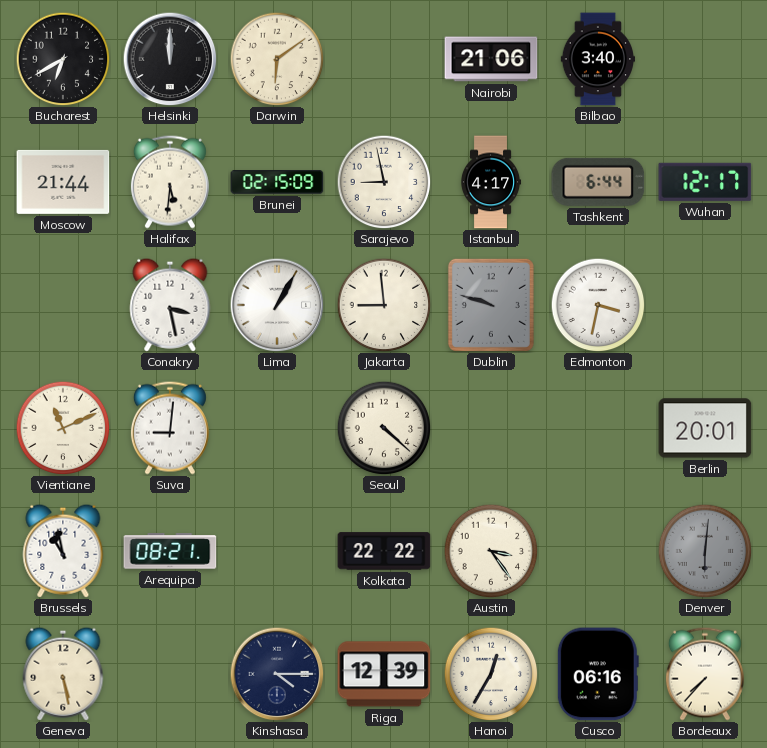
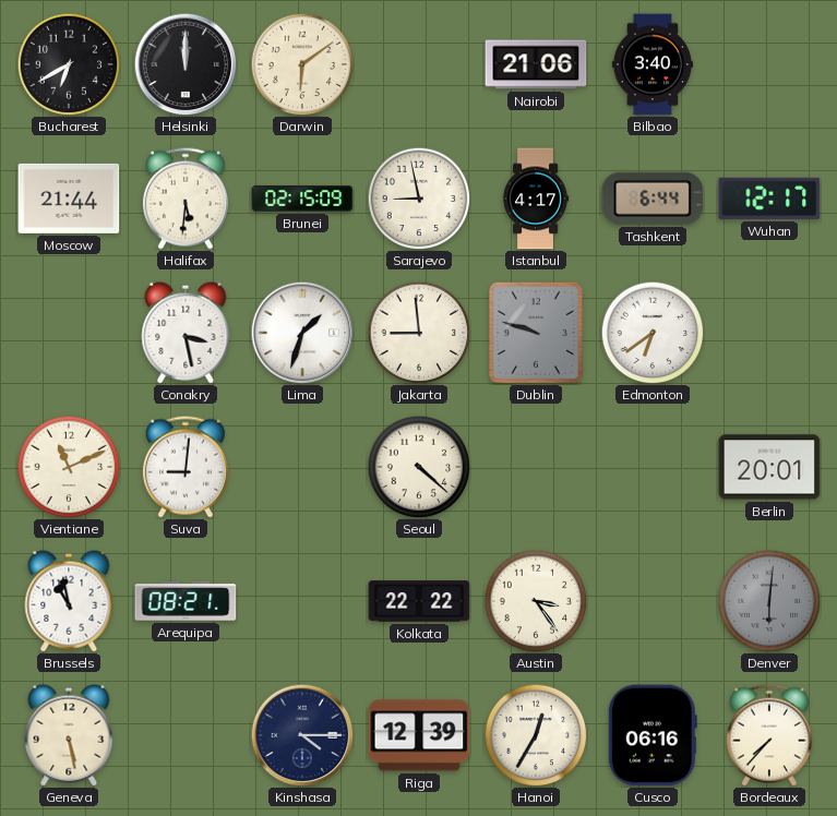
Lima: 1:05 -> 1:33 (302, 333)
Edmonton: 3:32 -> 6:39 (653, 333)
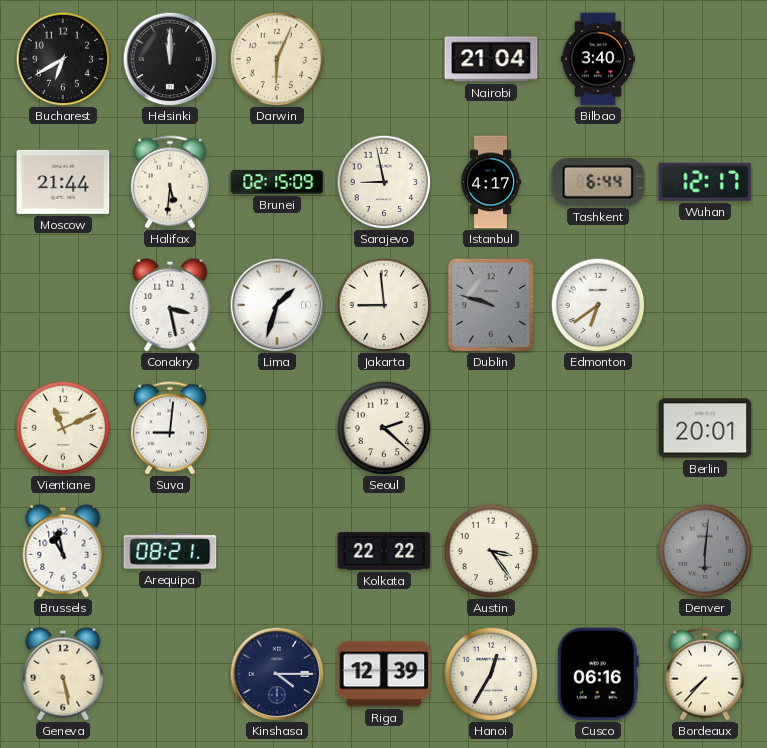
Darwin: 6:09 -> 6:04 (277, 59)
Nairobi: 21:06 -> 21:04 (491, 59)
Seoul: 4:22 -> 2:22 (384, 428)
